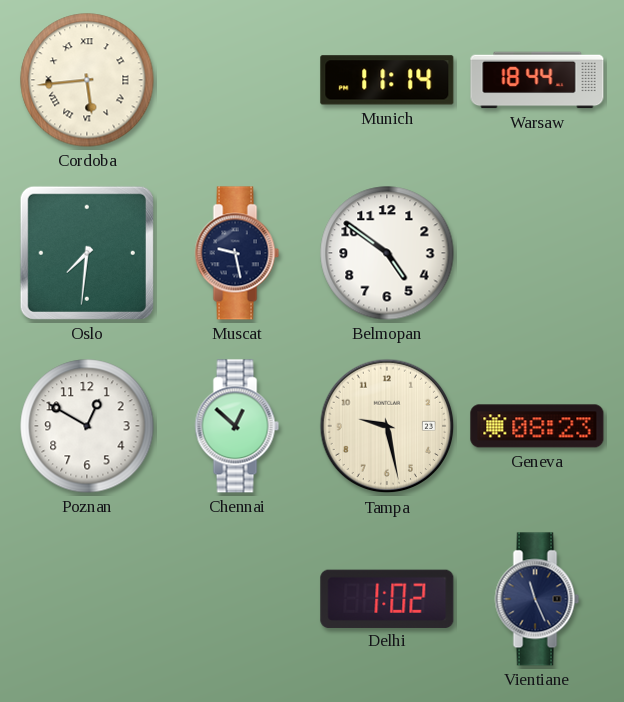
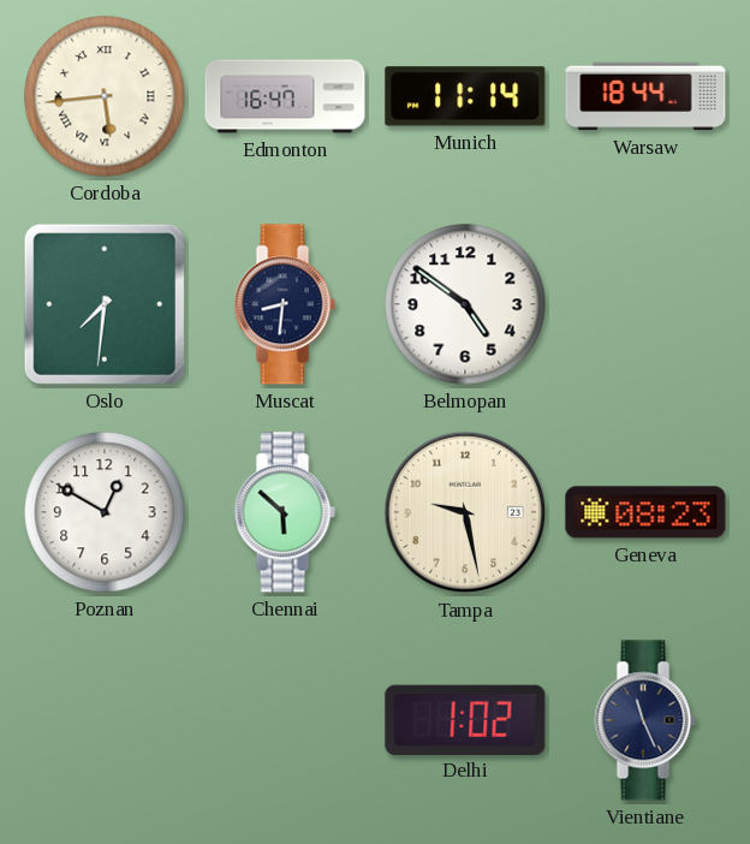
Edmonton: none -> 16:47 (285, 96)
Muscat: 9:28 -> 8:31 (285, 304)
Chennai: 12:52 -> 5:52 (285, 512)
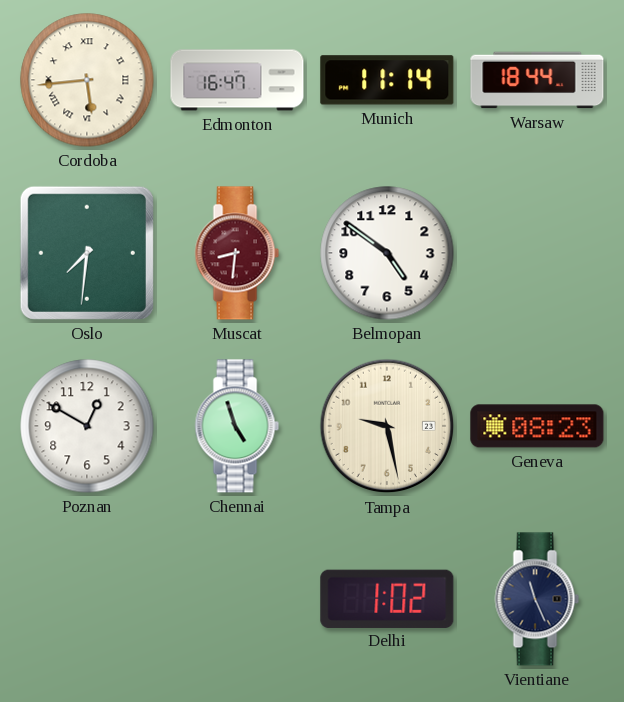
Muscat dial: navy -> burgundy (237, 253)
Chennai: 5:52 -> 4:57 (237, 426)
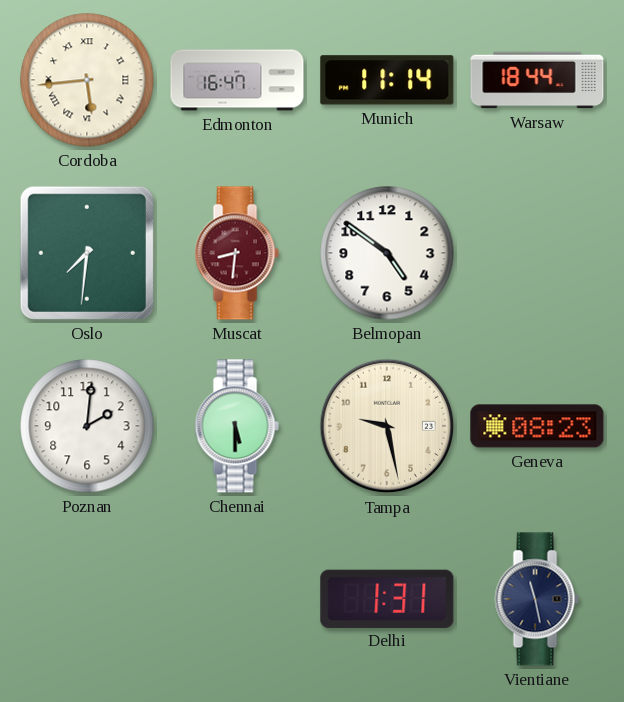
Poznan: 12:50 -> 2:01 (87, 426)
Chennai: 4:57 -> 5:30 (237, 426)
Delhi: 1:02 -> 1:31 (387, 598)
Vientiane: 11:26 -> 11:28 (537, 599)
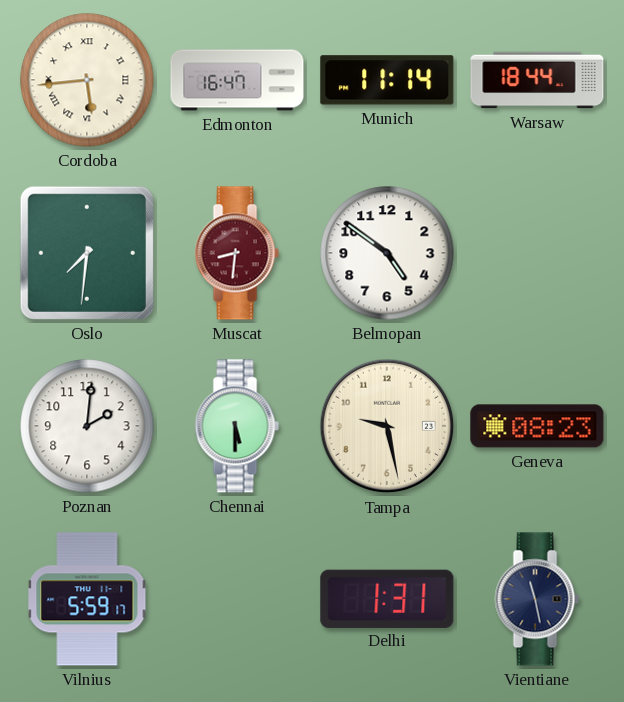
Vilnius: none -> 5:59 (87, 599)
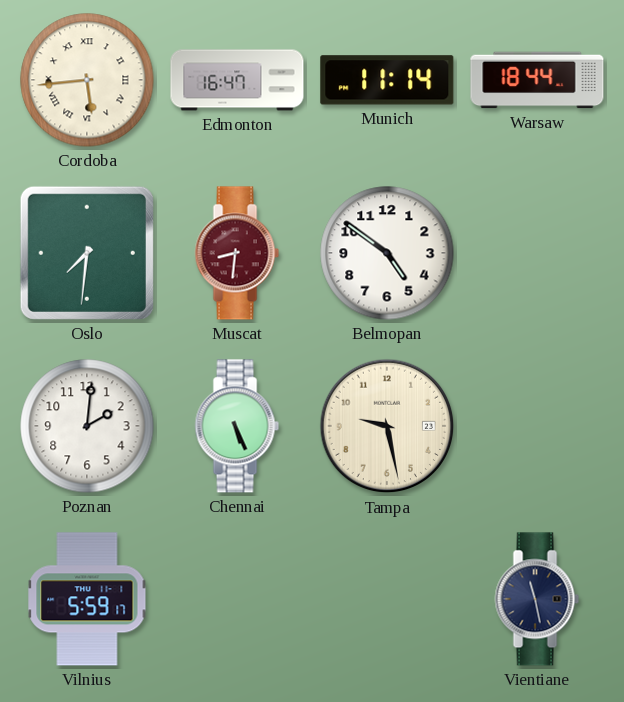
Chennai: 5:30 -> 5:26 (237, 426)
Geneva: 08:23 -> none (537, 426)
Delhi: 1:31 -> none (387, 598)
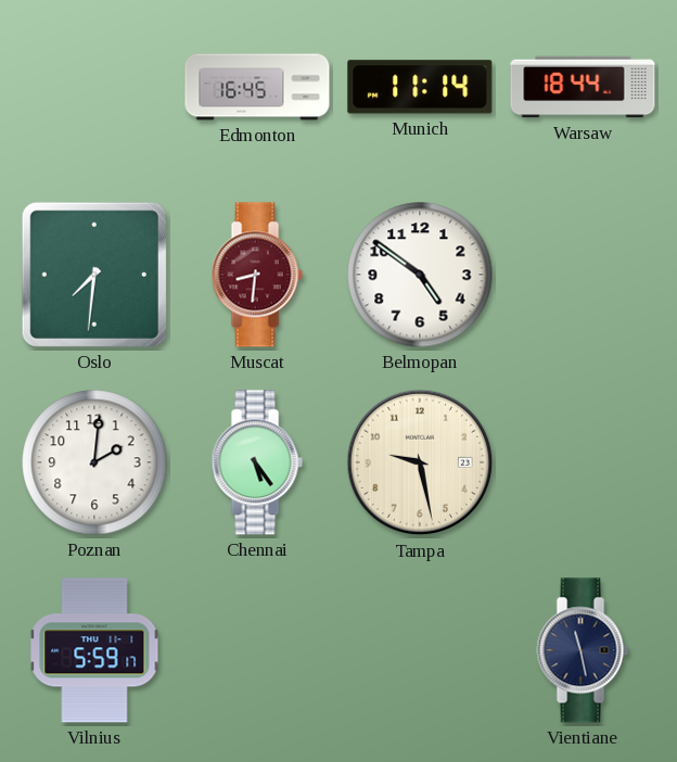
Cordoba: 5:44 -> none (87, 80)
Edmonton: 16:47 -> 16:45 (257, 87)
Chennai: 5:26 -> 5:24 (257, 462)
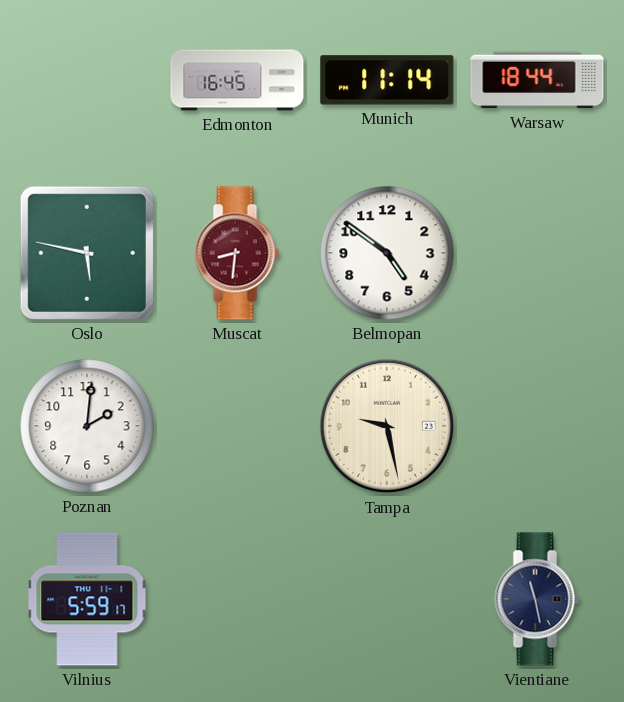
Oslo: 7:31 -> 5:47 (87, 253)
Chennai: 5:24 -> none (257, 462)
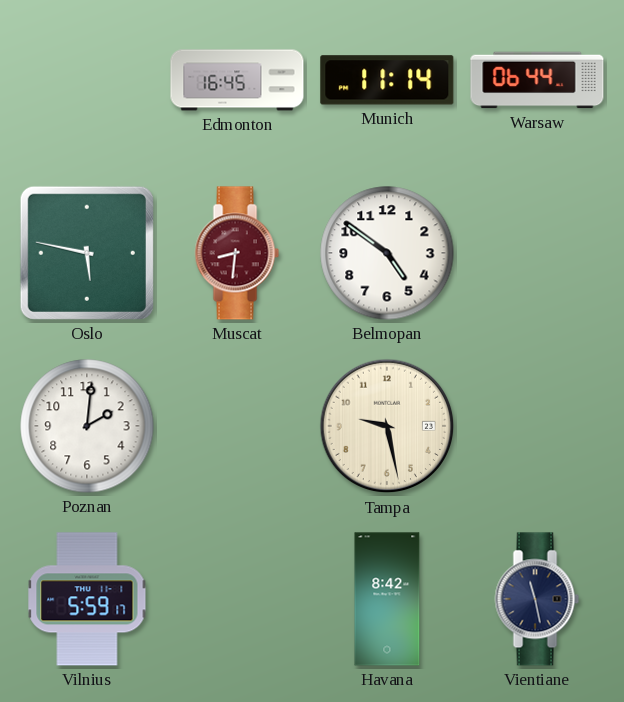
Warsaw: 18:44 -> 06:44 (537, 80)
Havana: none -> 8:42 (387, 599)
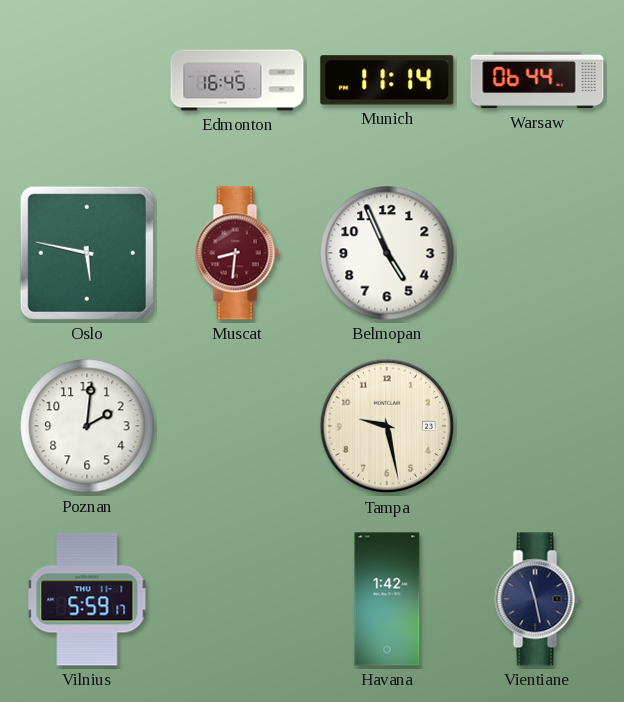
Belmopan: 4:51 -> 4:56 (387, 253)
Havana: 8:42 -> 1:42 (387, 599)
